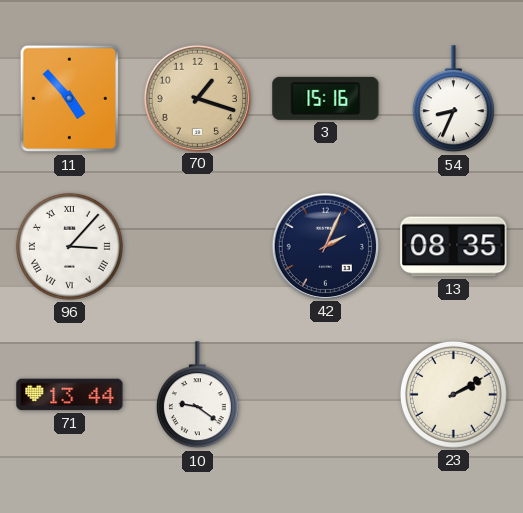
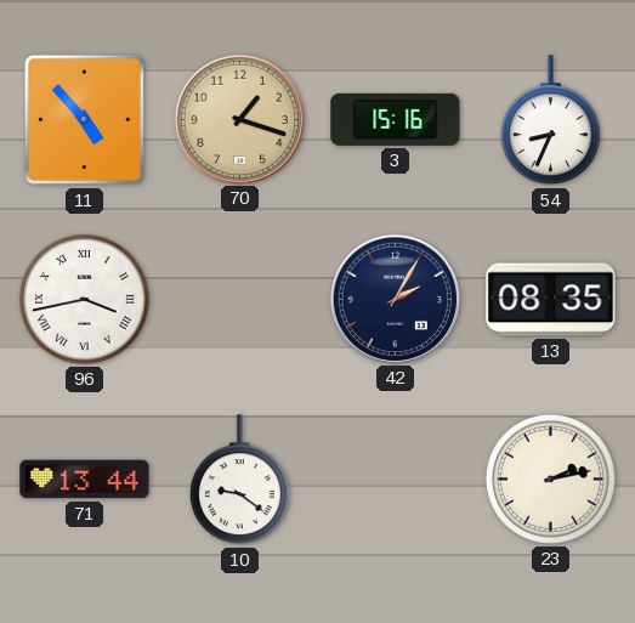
96: 3:07 -> 3:43 (84, 299)
42: 2:04 -> 2:05 (395, 299)
23: 2:10 -> 2:13 (550, 478)
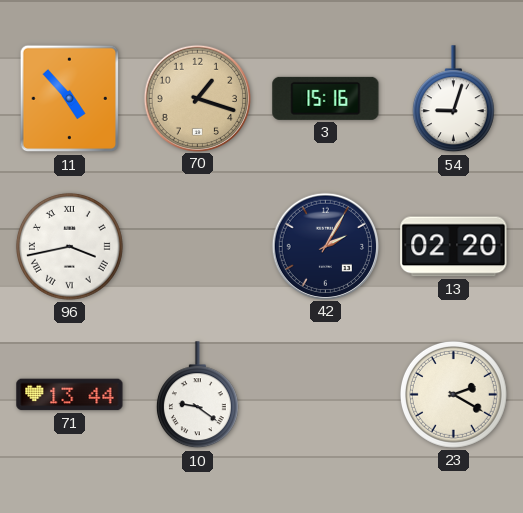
54: 8:34 -> 9:03 (453, 99)
13: 08:35 -> 02:20 (454, 247)
23: 2:13 -> 2:20 (453, 394)
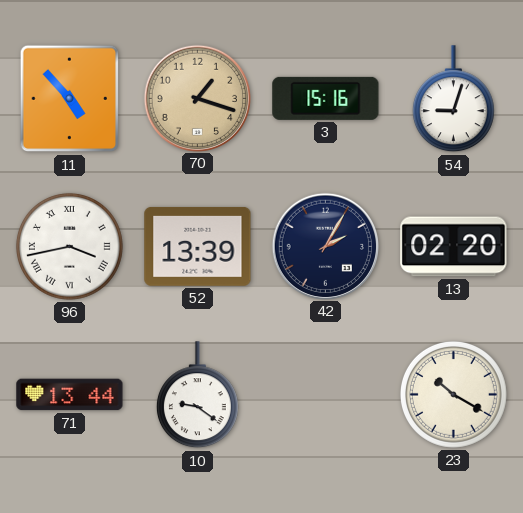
52: none -> 13:39 (198, 246)
23: 2:20 -> 10:20 (453, 394)
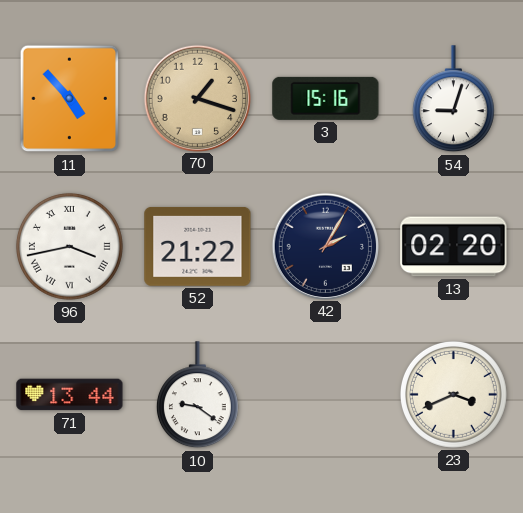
52: 13:39 -> 21:22 (198, 246)
23: 10:20 -> 3:41 (453, 394)
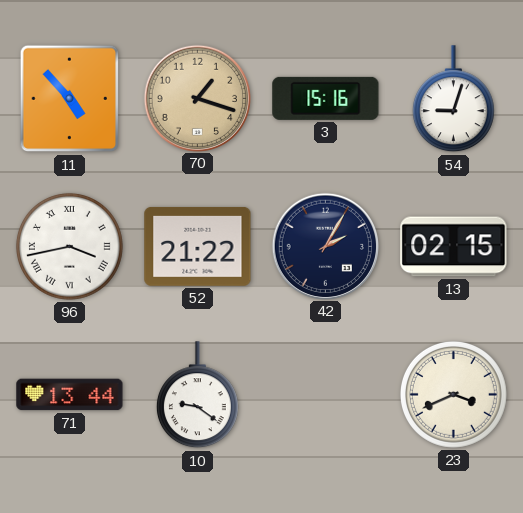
13: 02:20 -> 02:15 (454, 247)
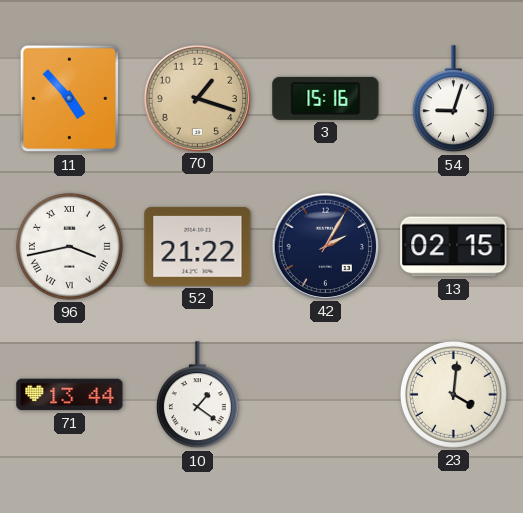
10: 9:21 -> 1:21 (197, 395)
23: 3:41 -> 4:01 (453, 394)
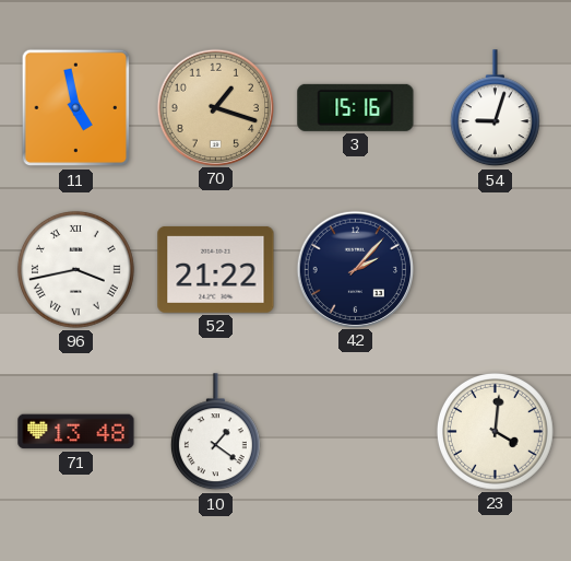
11: 4:53 -> 4:58 (76, 108)
42: 2:05 -> 2:07 (355, 269)
13: 02:15 -> none (454, 247)
71: 13:44 -> 13:48 (76, 432)
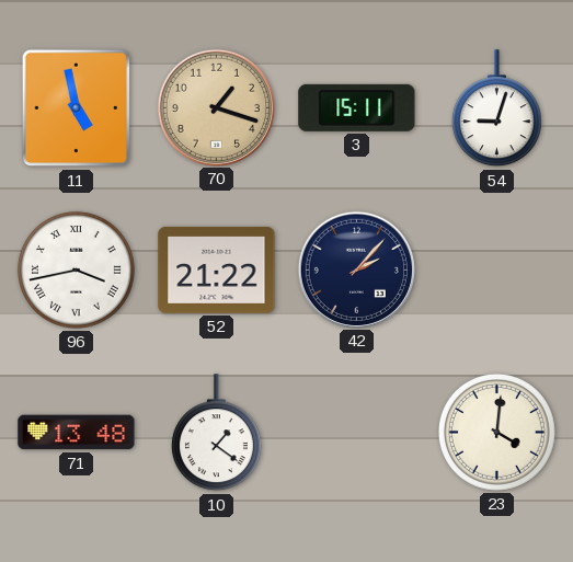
3: 15:16 -> 15:11 (357, 107)
